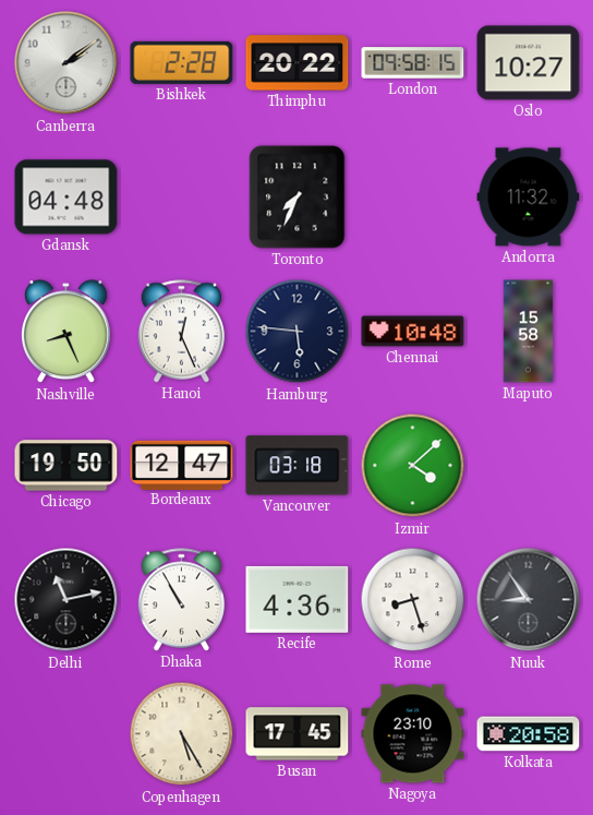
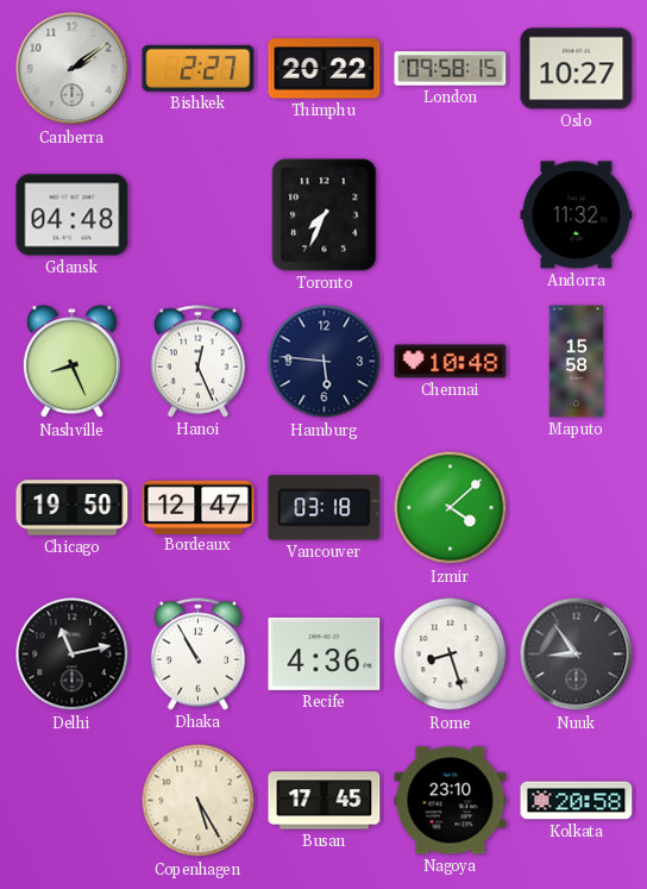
Bishkek: 2:28 -> 2:27 (199, 68)
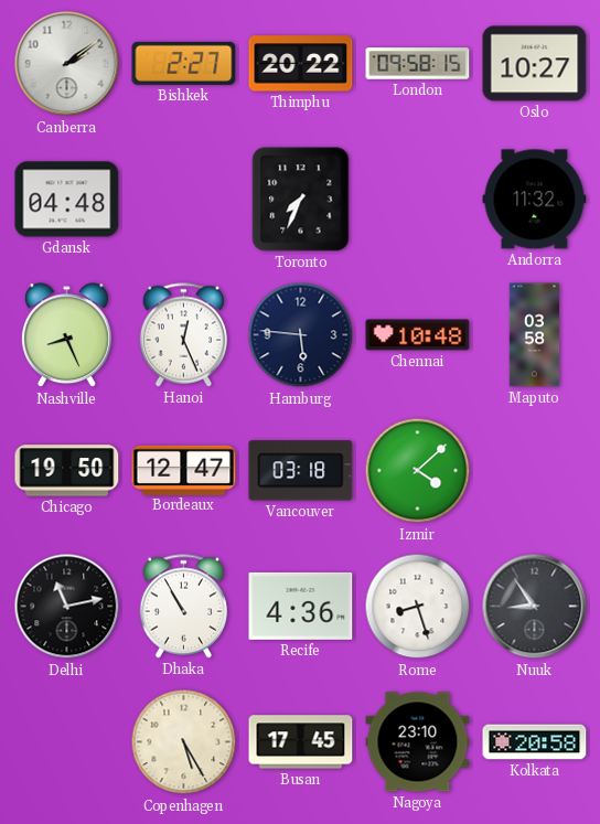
Maputo: 15:58 -> 03:58 (535, 335)
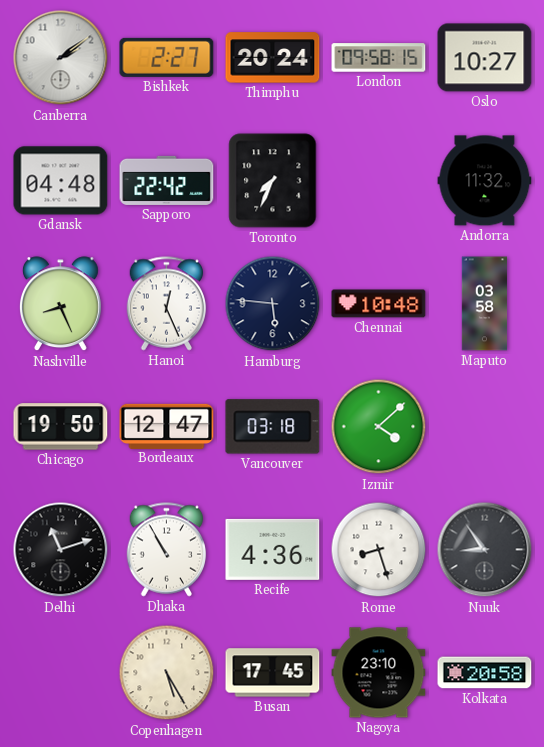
Thimphu: 20:22 -> 20:24 (273, 58)
Sapporo: none -> 22:42 (167, 180)
Delhi: 11:13 -> 11:12 (61, 550)
